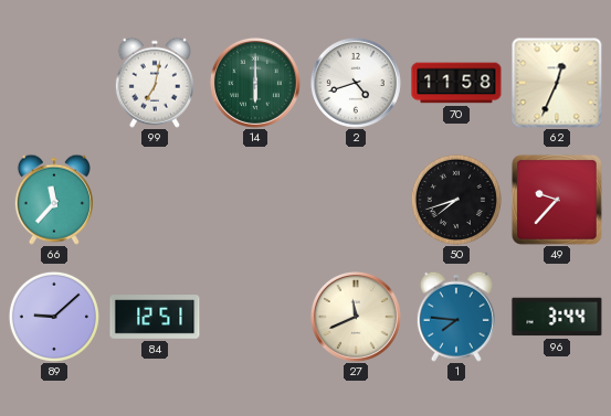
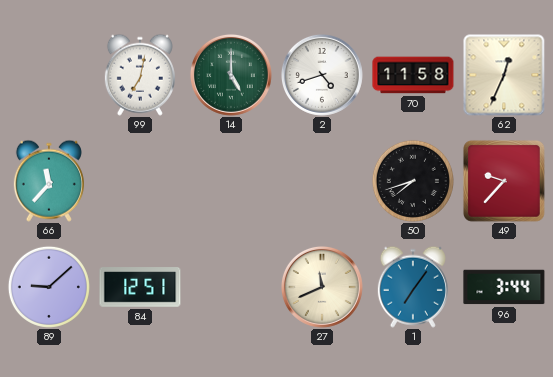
14: 6:00 -> 5:00 (231, 75)
1: 7:46 -> 7:06 (413, 287)
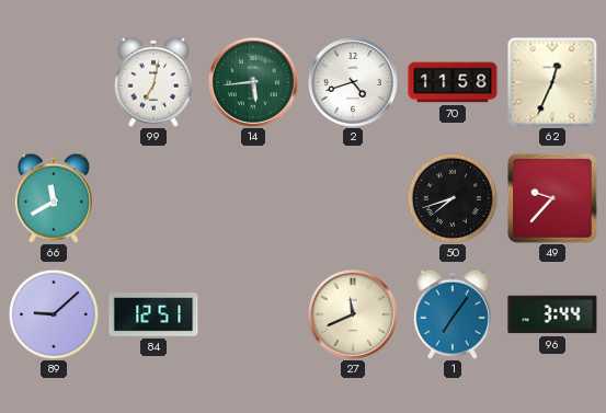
14: 5:00 -> 5:44 (253, 82)
66: 11:37 -> 11:40 (54, 198)
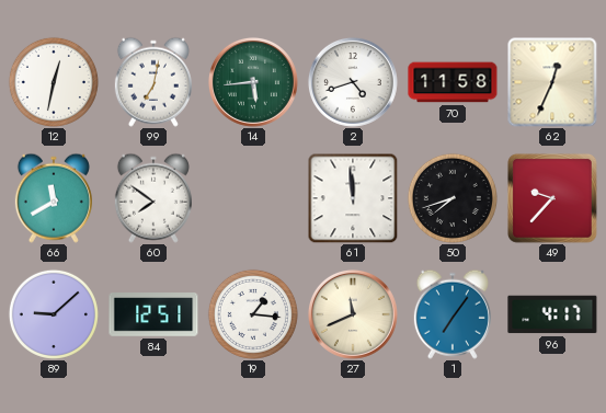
12: none -> 12:32 (54, 82)
60: none -> 7:51 (153, 198)
61: none -> 11:59 (353, 198)
19: none -> 1:16 (253, 314)
96: 3:44 -> 4:17 (552, 314)
